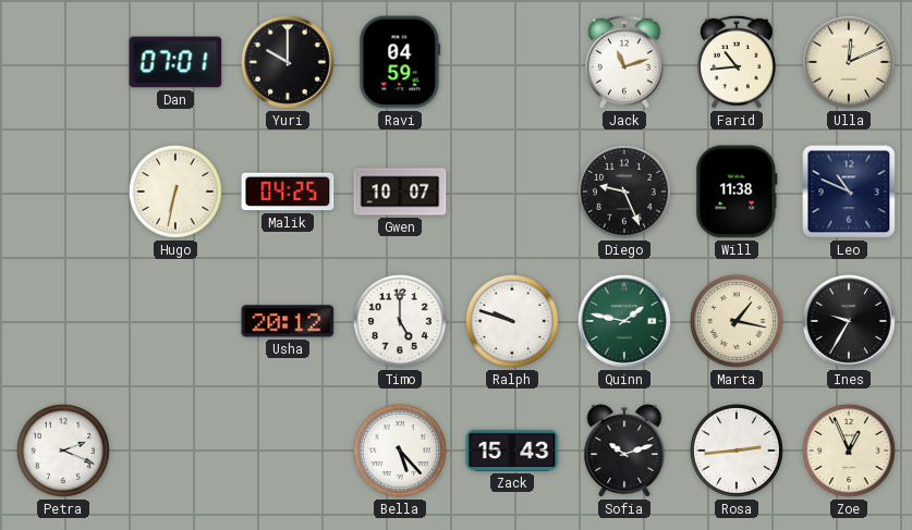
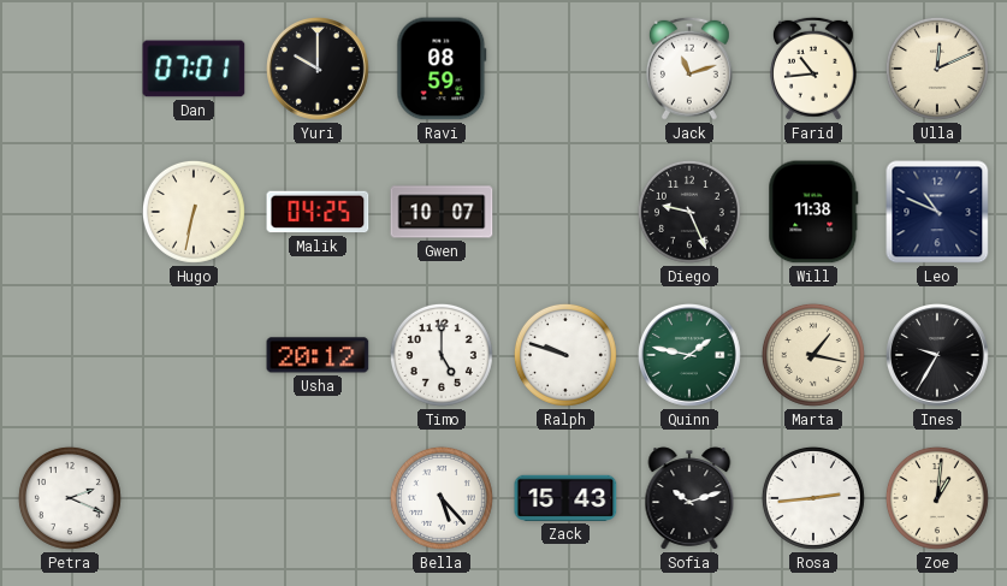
Ravi: 04:59 -> 08:59 (442, 69)
Zoe: 12:56 -> 1:01 (937, 498)
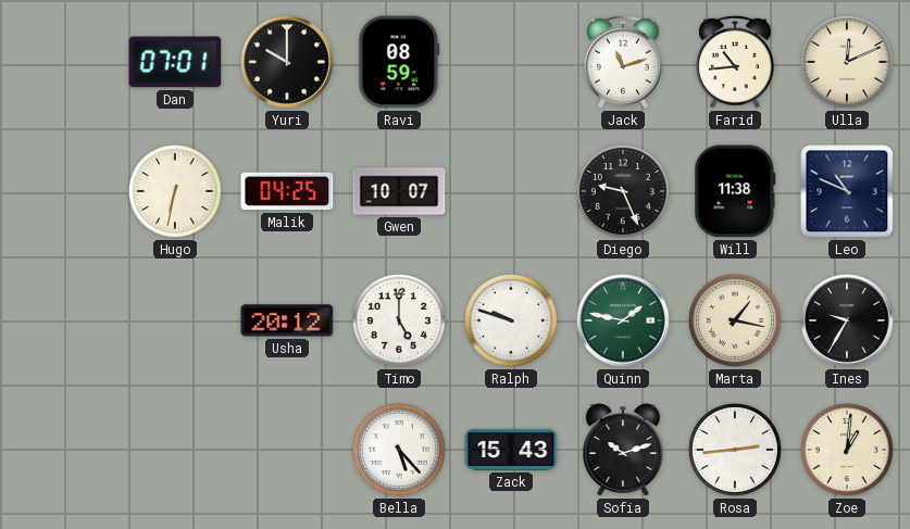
Petra: 2:19 -> none (70, 498)
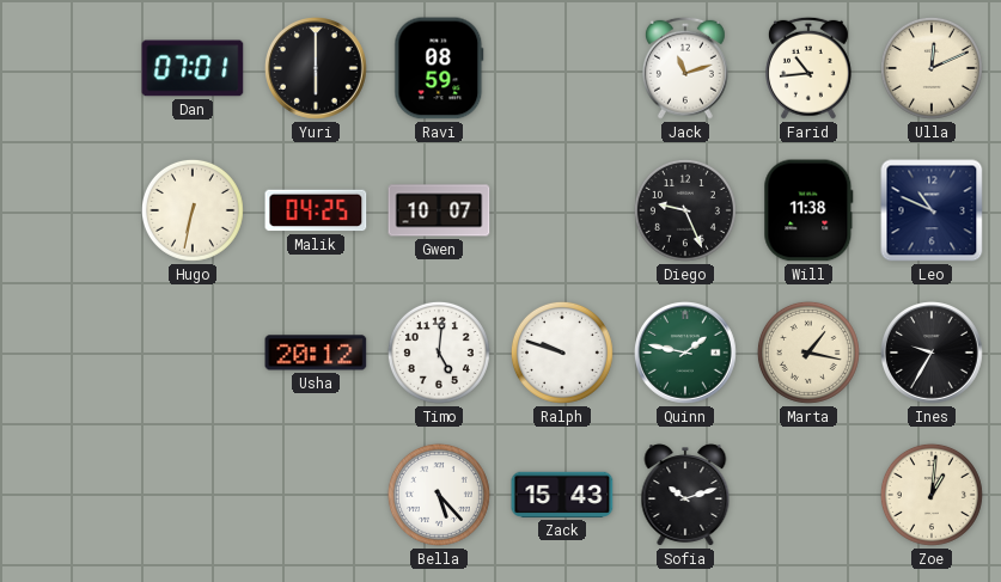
Yuri: 10:00 -> 6:00 (317, 69)
Timo: 5:00 -> 5:01 (439, 353)
Rosa: 2:44 -> none (735, 450)
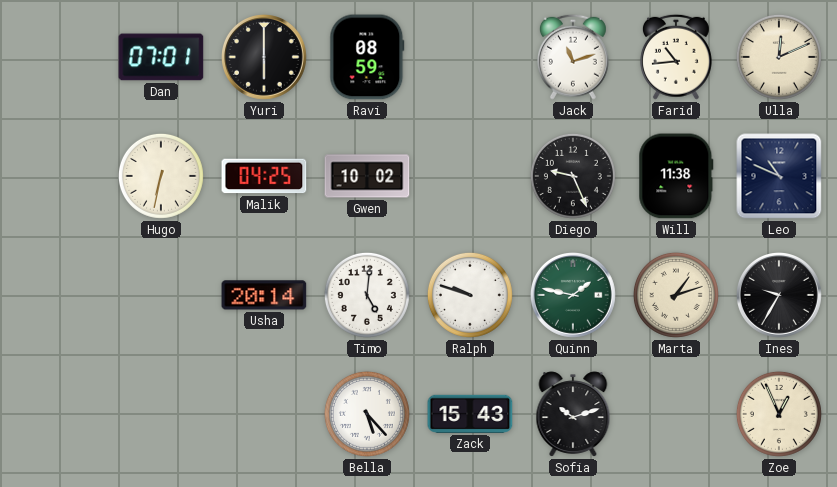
Gwen: 10:07 -> 10:02 (367, 176)
Usha: 20:12 -> 20:14 (264, 295)
Marta: 1:17 -> 1:12 (676, 295)
Zoe: 1:01 -> 12:56 (779, 414)
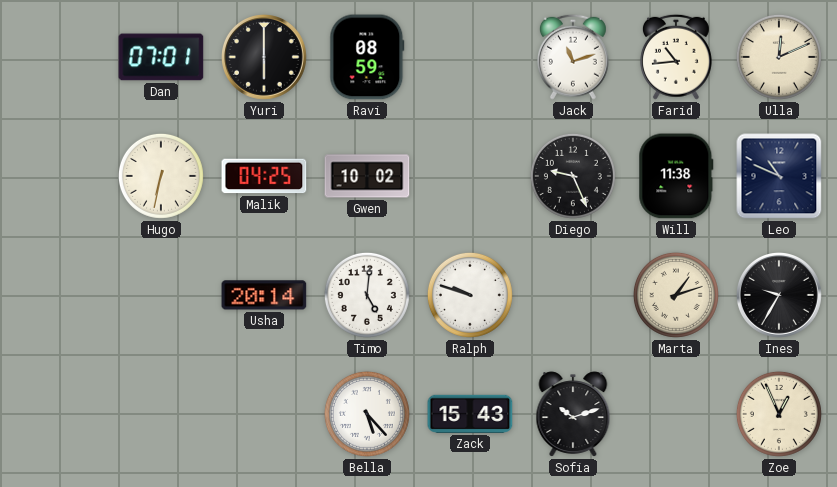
Quinn: 1:47 -> none (574, 296)
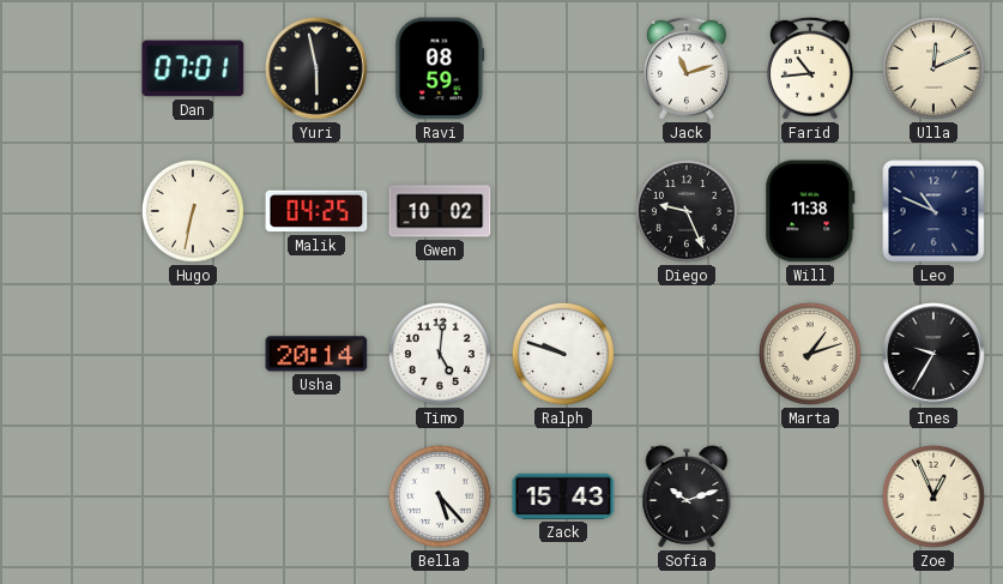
Yuri: 6:00 -> 5:58 (318, 70)
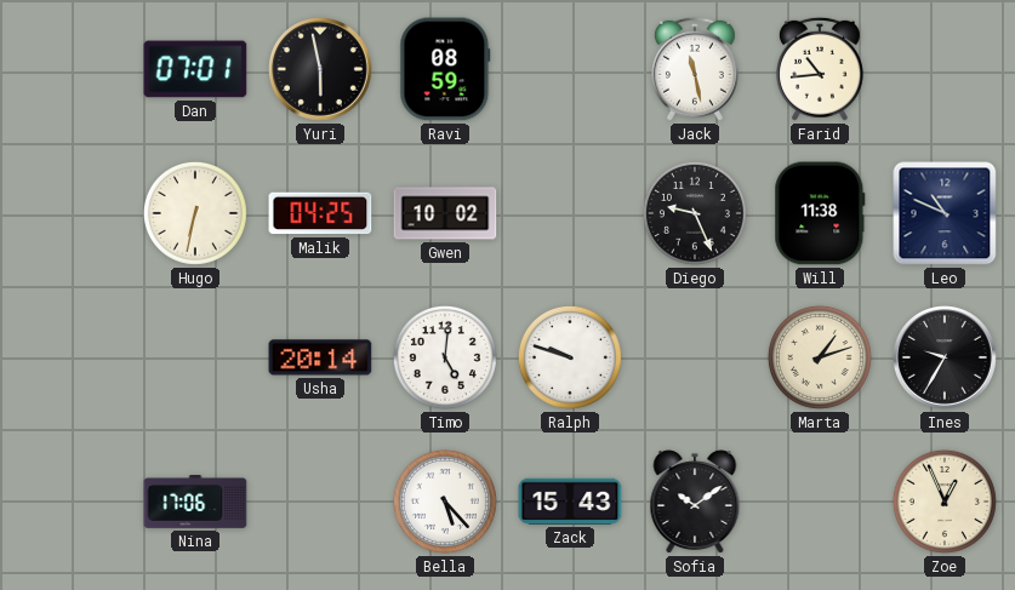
Jack: 11:12 -> 11:28 (695, 69)
Ulla: 12:11 -> none (933, 68)
Nina: none -> 17:06 (195, 503)
Sofia: 10:12 -> 10:09 (695, 502)
